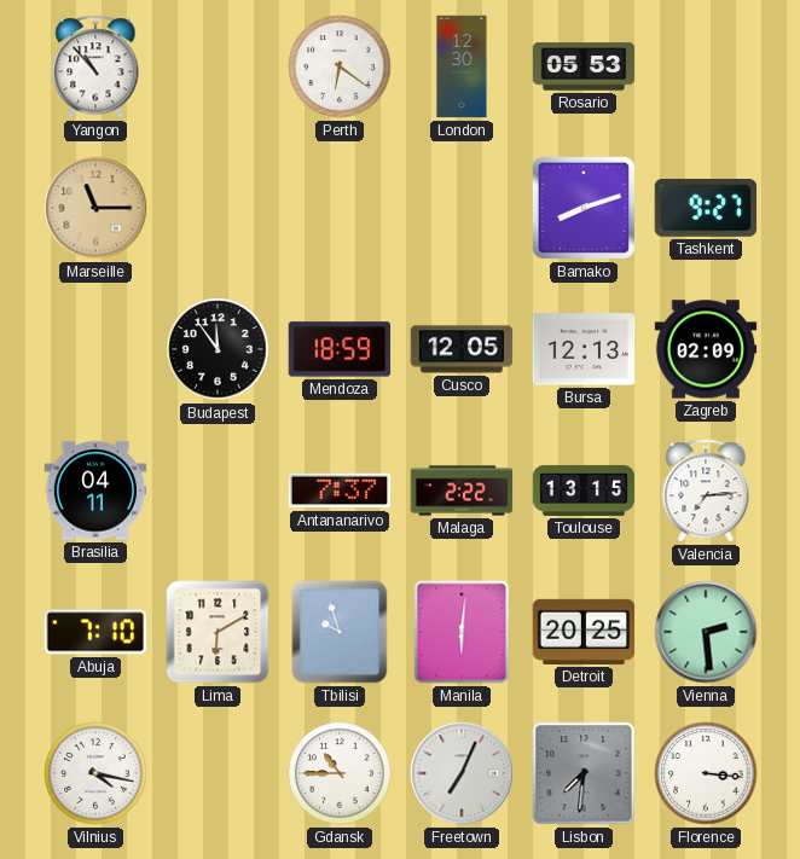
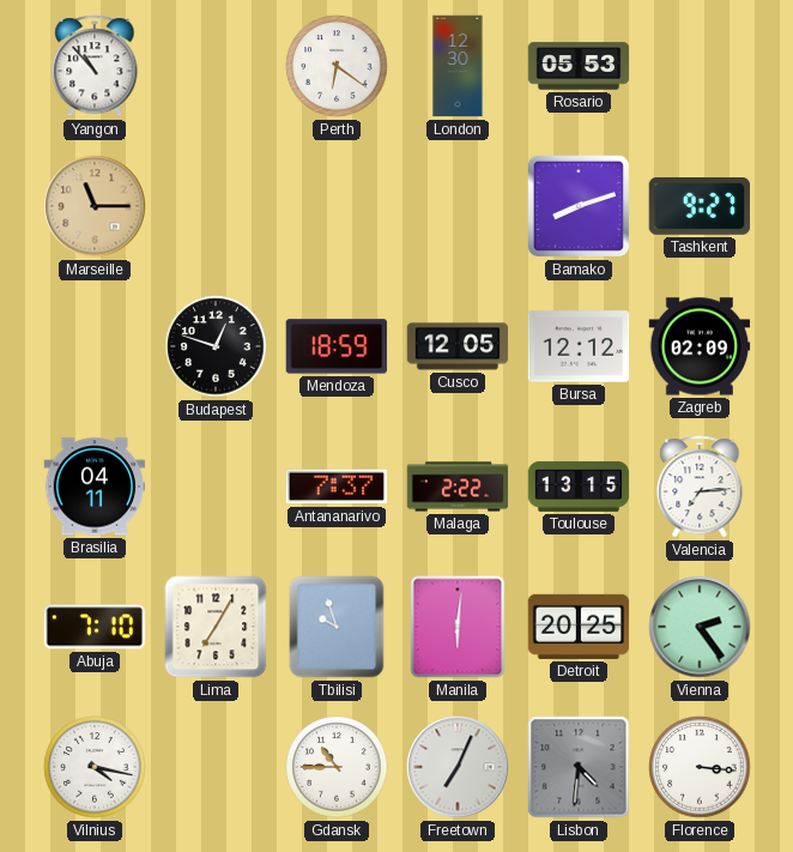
Budapest: 11:54 -> 12:48 (216, 346)
Bursa: 12:13 -> 12:12 (579, 346)
Lima: 6:10 -> 7:05 (216, 627)
Vienna: 2:29 -> 2:24 (700, 627)
Lisbon: 7:31 -> 4:31 (579, 767)
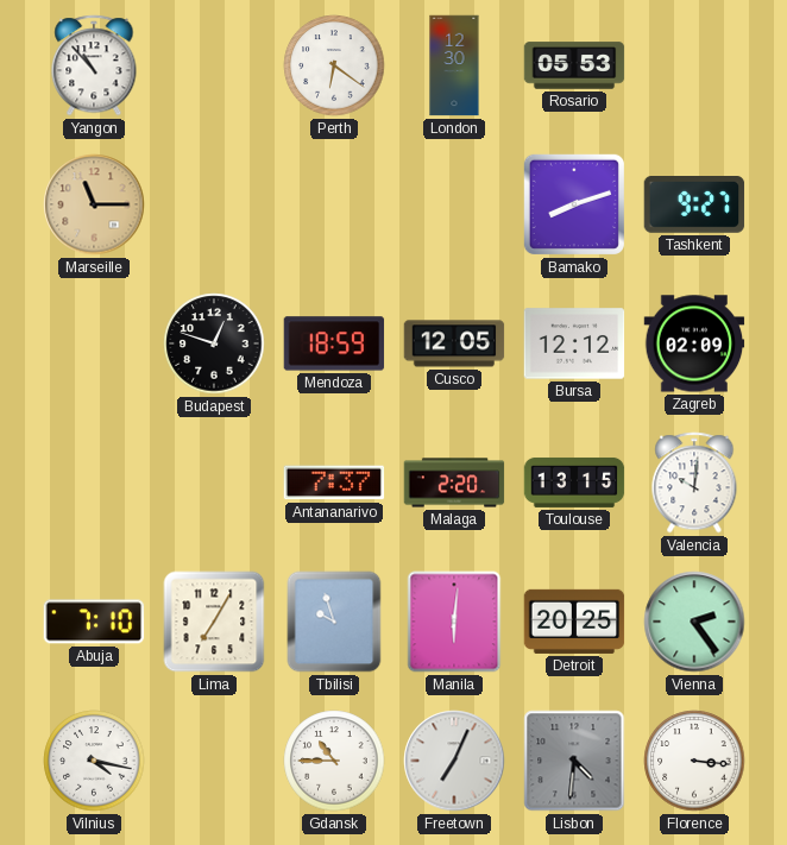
Brasilia: 04:11 -> none (95, 487)
Malaga: 2:22 -> 2:20 (454, 483)
Valencia: 7:14 -> 10:01 (694, 483)
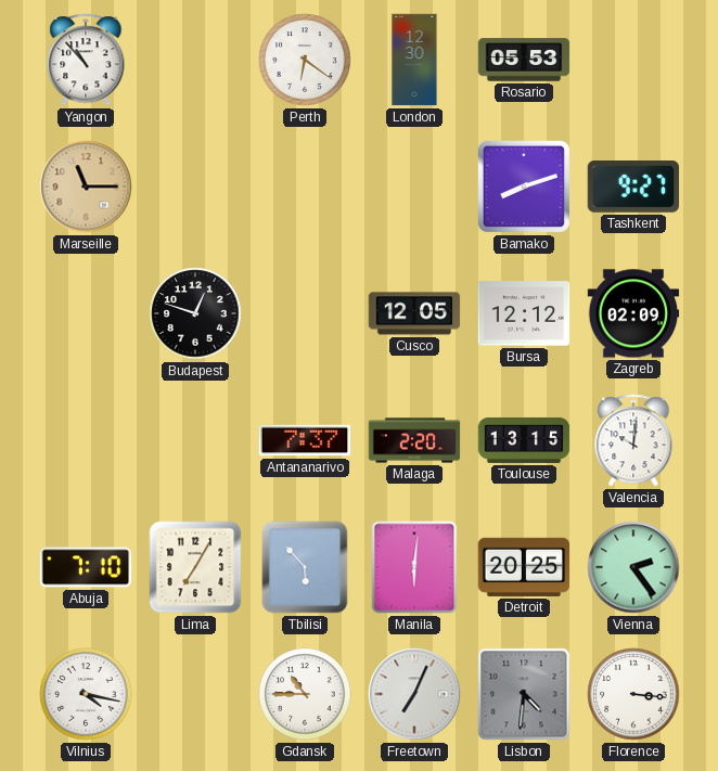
Mendoza: 18:59 -> none (334, 343)
Tbilisi: 9:57 -> 5:53 (305, 567)
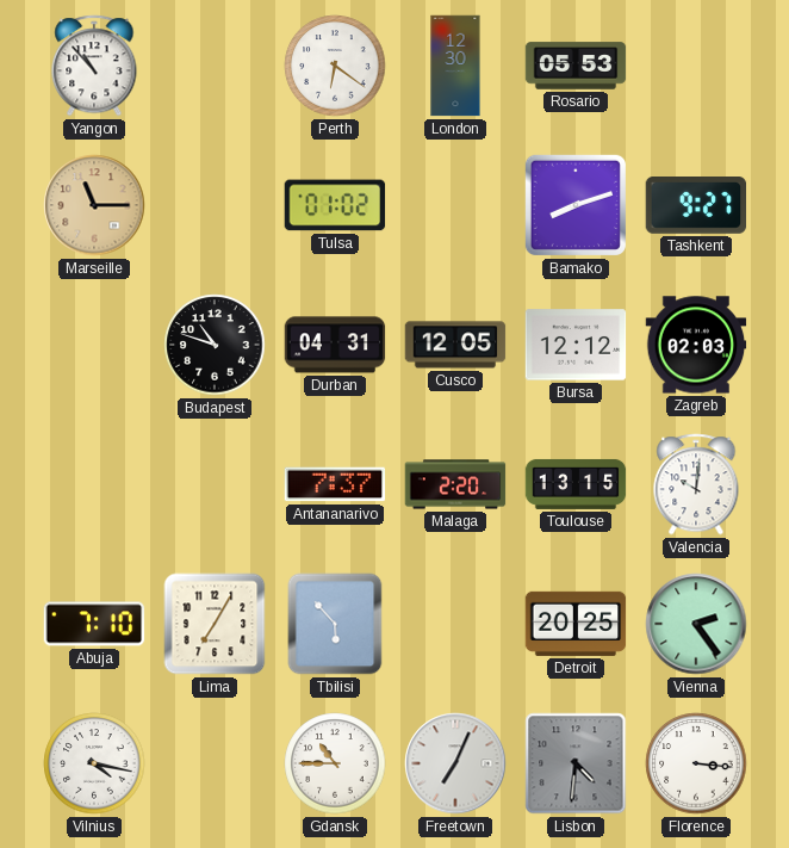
Tulsa: none -> 01:02 (335, 205)
Budapest: 12:48 -> 10:48 (215, 345)
Durban: none -> 04:31 (335, 345)
Zagreb: 02:09 -> 02:03 (696, 345)
Manila: 6:01 -> none (414, 567)
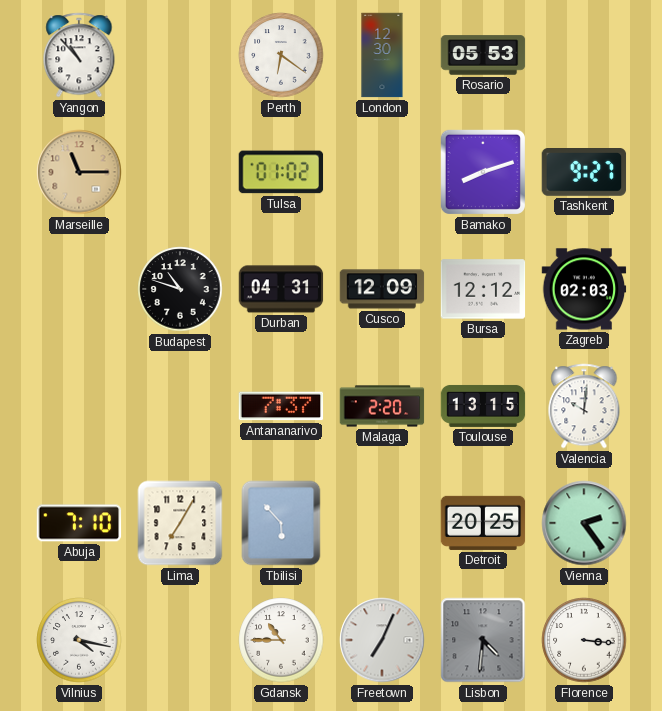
Cusco: 12:05 -> 12:09 (382, 289)
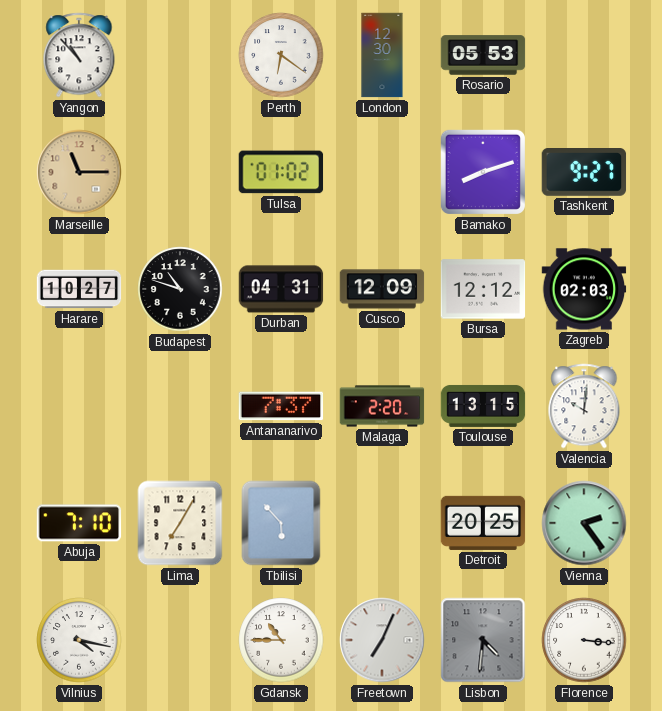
Harare: none -> 10:27 (79, 289)
